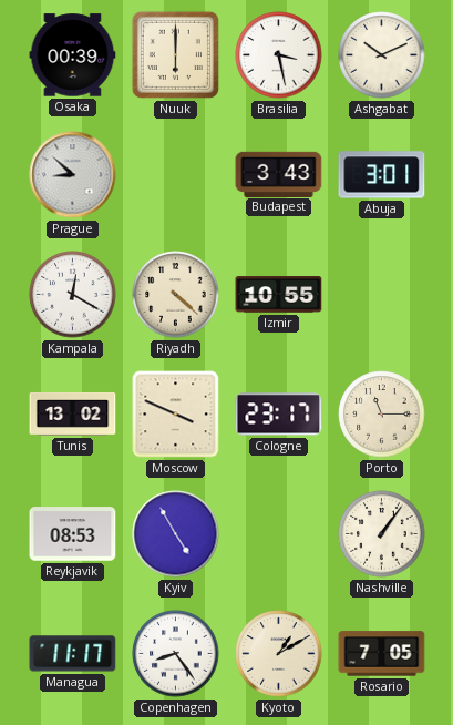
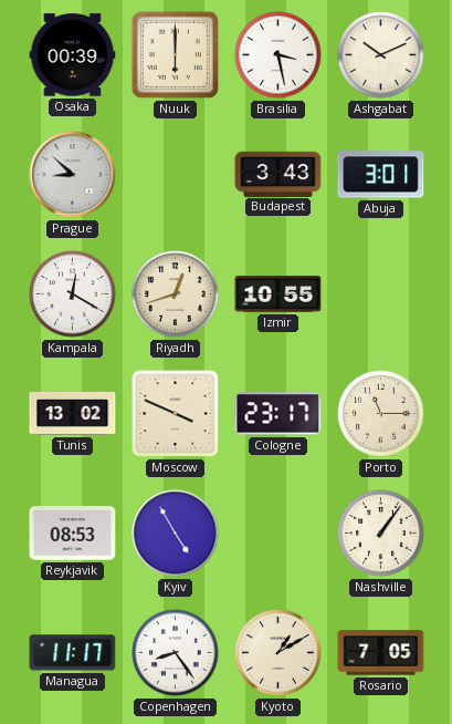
Riyadh: 4:22 -> 12:42 (176, 294)
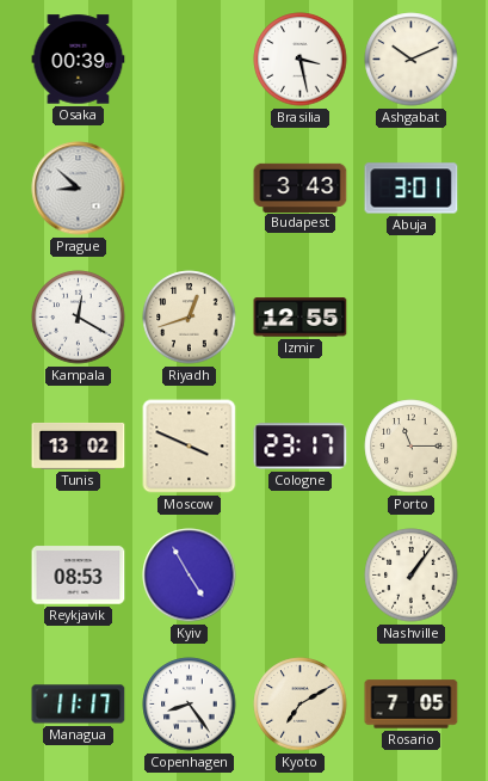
Nuuk: 6:00 -> none (175, 54)
Izmir: 10:55 -> 12:55 (301, 318)
Kyoto: 1:10 -> 7:10 (301, 705)
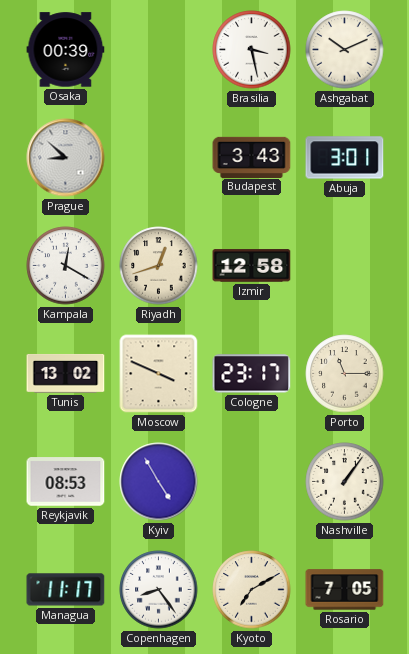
Izmir: 12:55 -> 12:58 (252, 266)
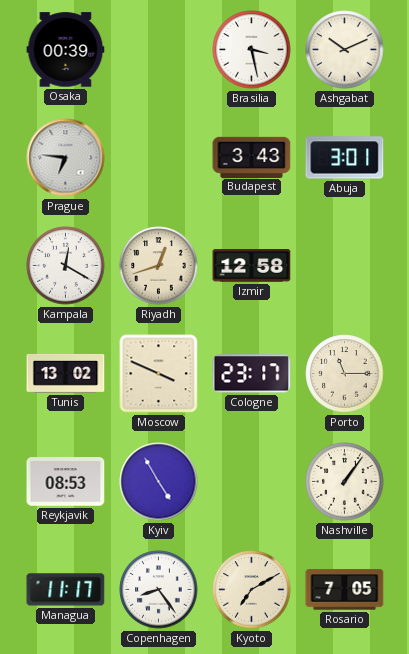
Prague: 8:52 -> 6:46 (66, 158)
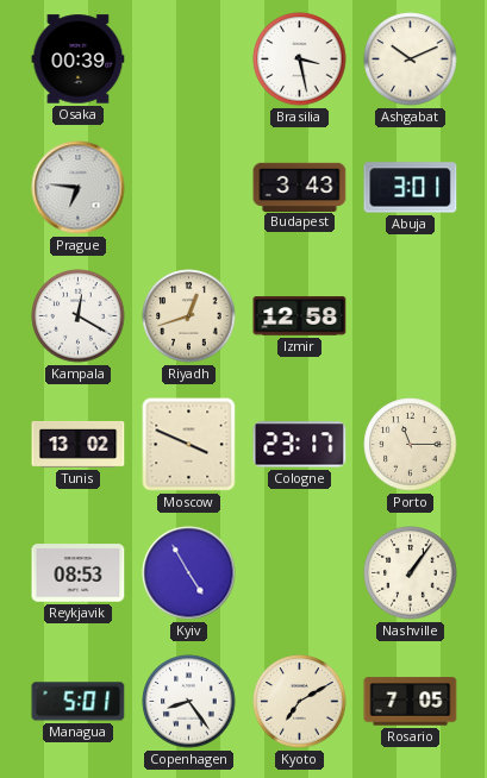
Managua: 11:17 -> 5:01 (79, 702)
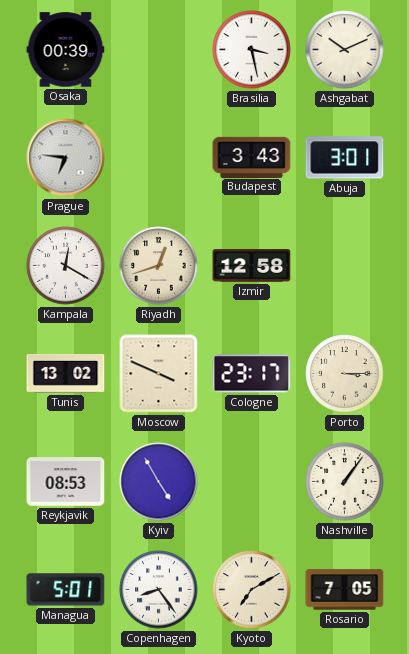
Porto: 11:15 -> 3:15 (345, 374)
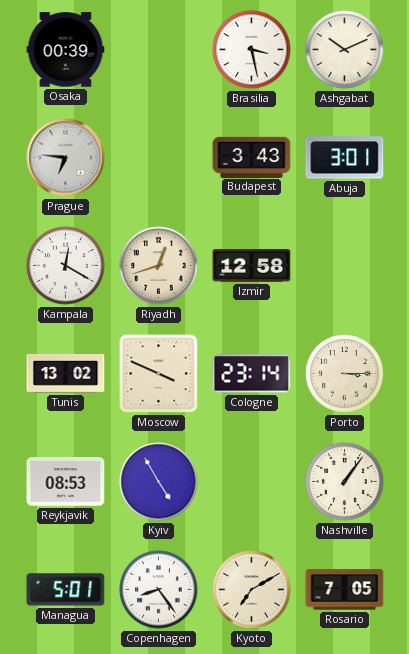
Cologne: 23:17 -> 23:14 (252, 374)
